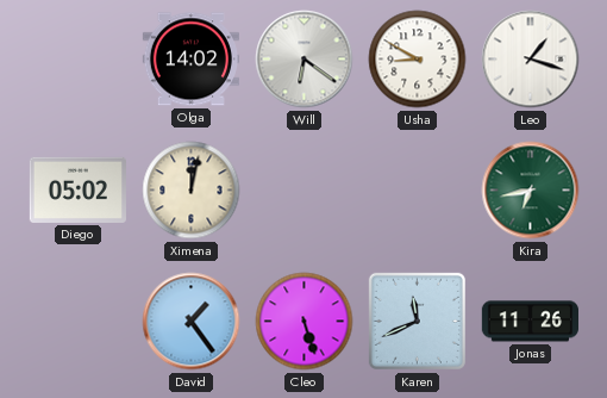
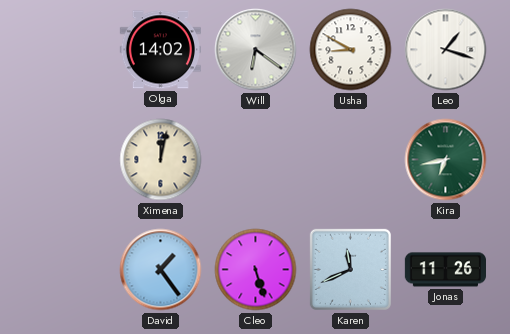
Diego: 05:02 -> none (77, 189)
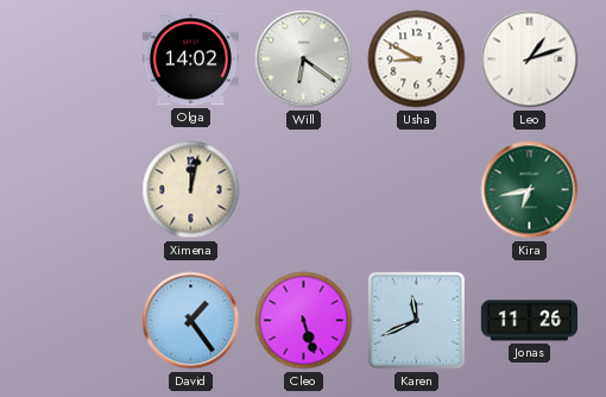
Leo: 1:18 -> 1:12 (530, 59)
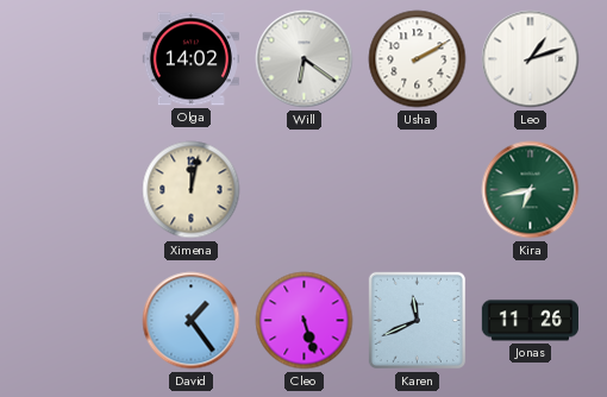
Usha: 8:50 -> 2:10 (418, 59)
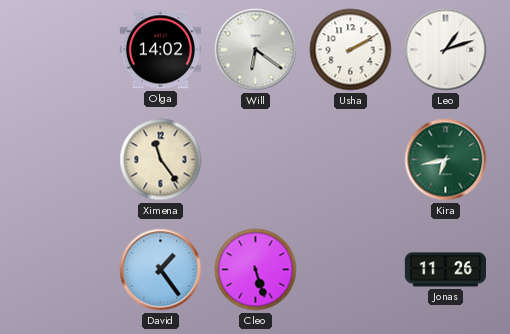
Ximena: 12:02 -> 11:24 (161, 160)
Karen: 11:41 -> none (417, 320)
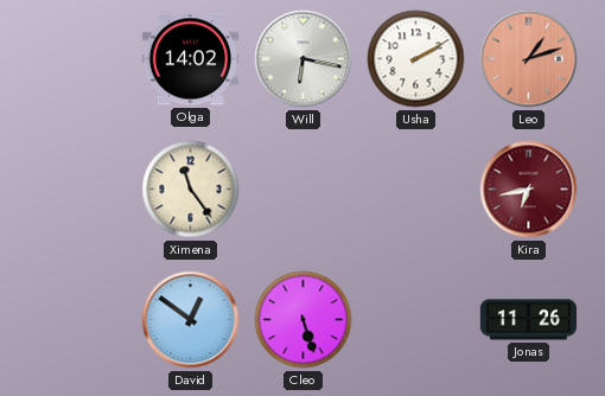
Will: 6:21 -> 6:17 (304, 59)
Leo dial: white -> salmon (529, 59)
Kira dial: green -> burgundy (529, 190)
David: 1:24 -> 12:51 (191, 320)
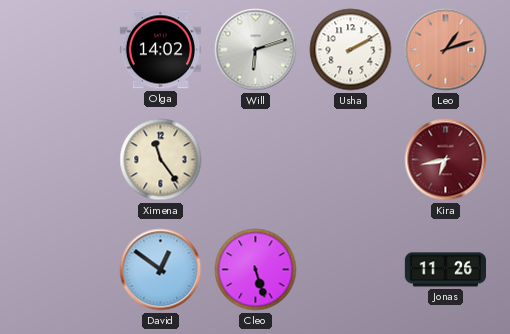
Will: 6:17 -> 6:12 (256, 50)
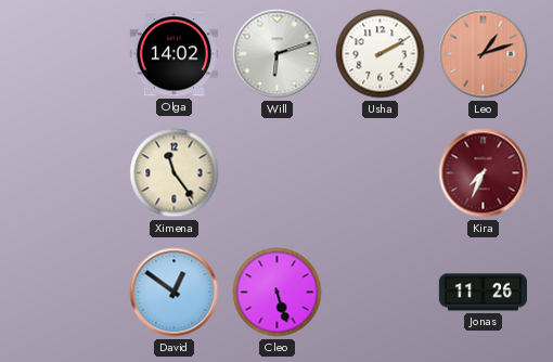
Kira: 6:43 -> 7:34 (484, 173)
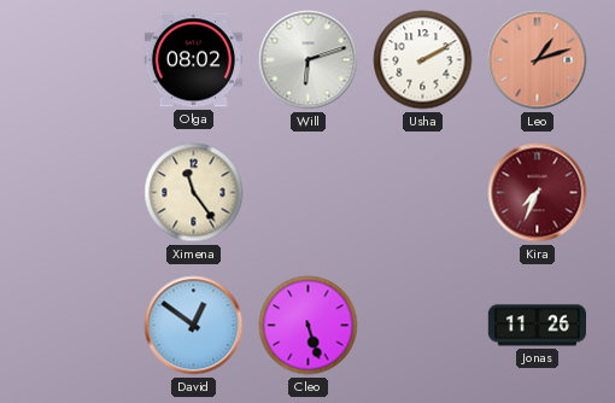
Olga: 14:02 -> 08:02 (193, 60)
